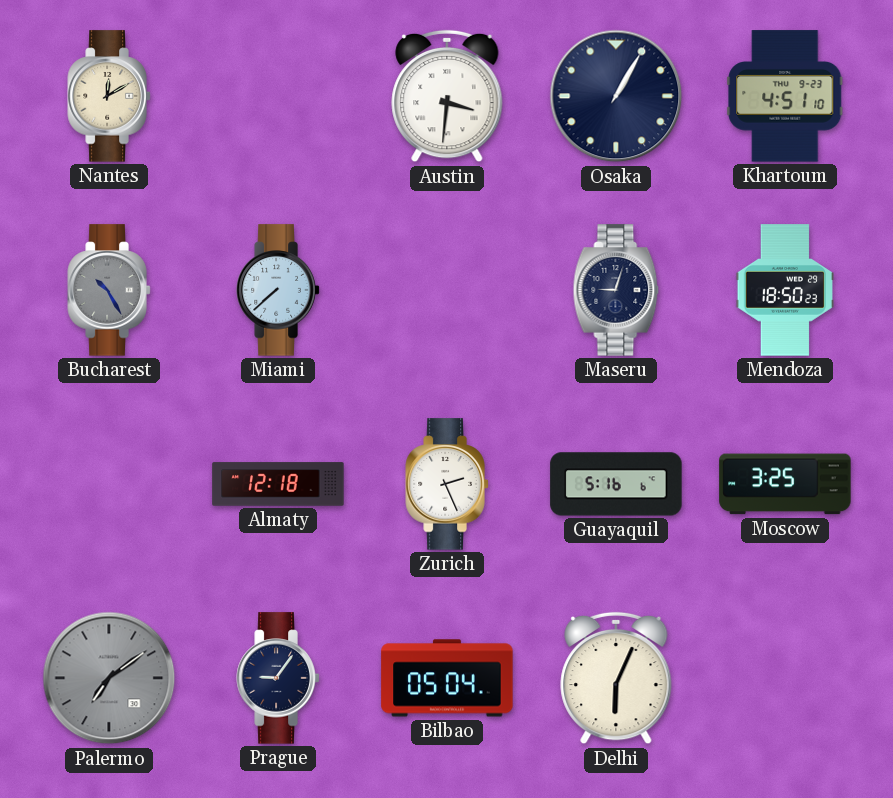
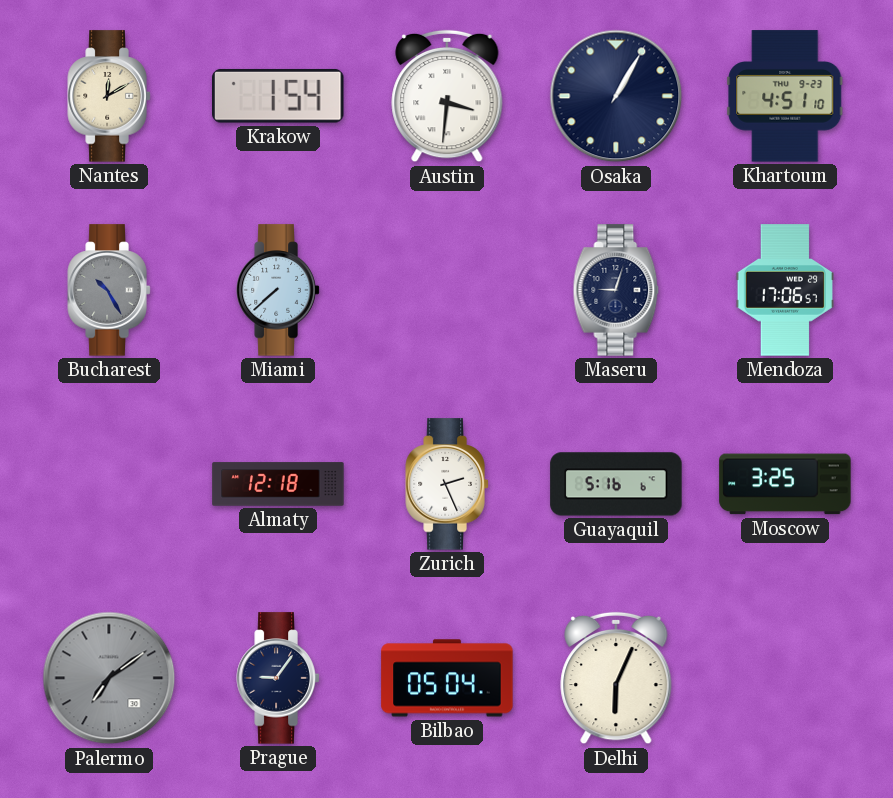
Krakow: none -> 1:54 (279, 96)
Mendoza: 18:50 -> 17:06 (784, 290)
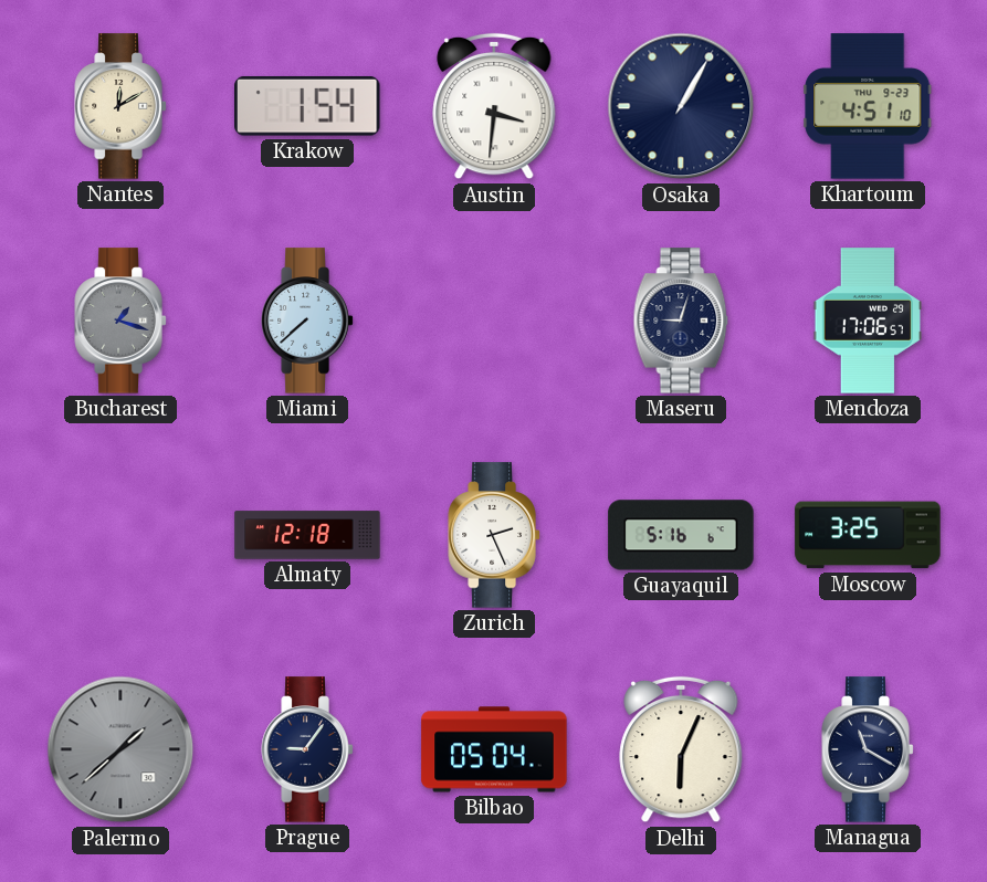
Bucharest: 10:25 -> 1:18 (120, 321)
Palermo: 7:09 -> 1:38 (120, 749)
Managua: none -> 11:20 (868, 749)
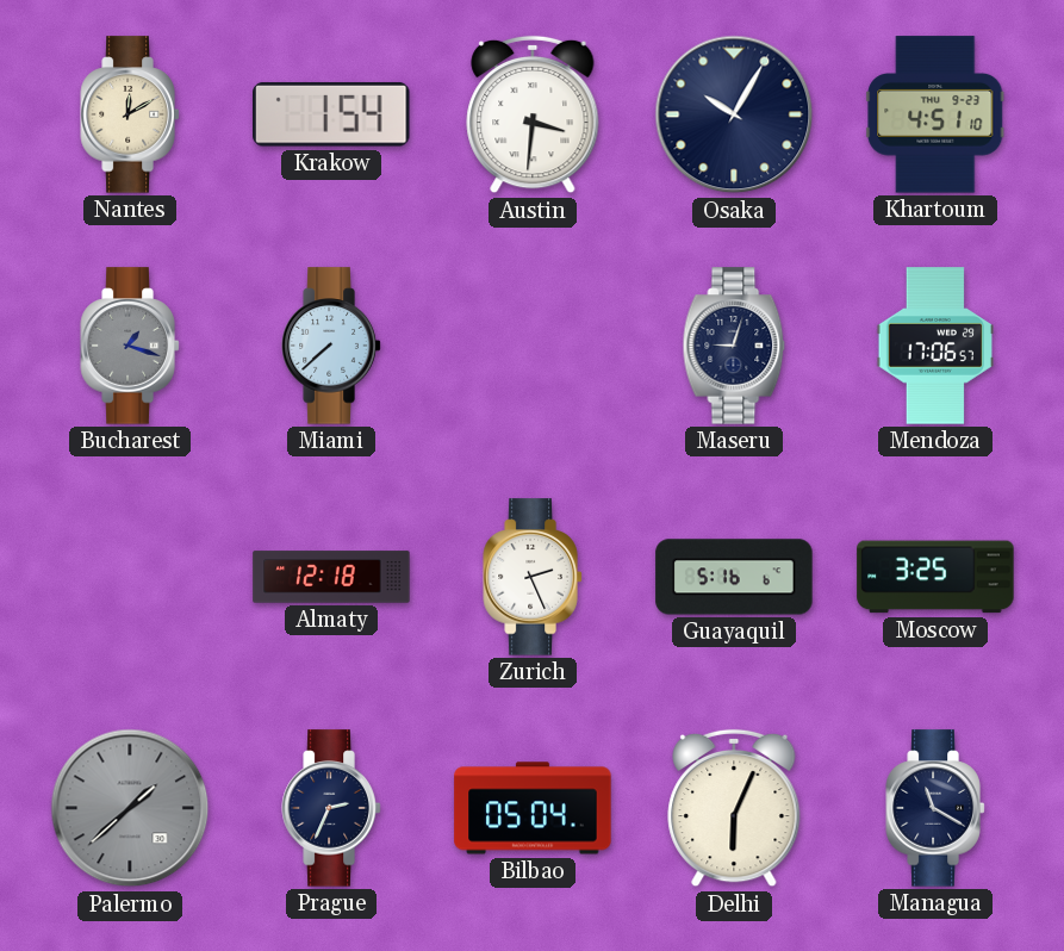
Osaka: 1:05 -> 10:05 (734, 114)
Prague: 9:06 -> 2:34 (331, 808)
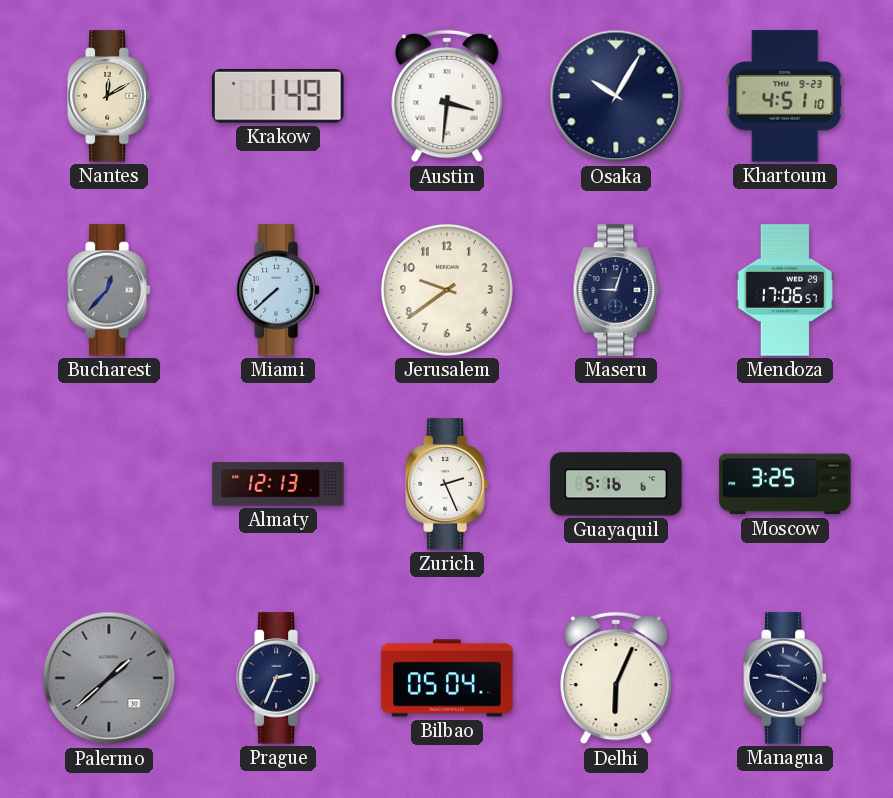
Krakow: 1:54 -> 1:49 (279, 96)
Bucharest: 1:18 -> 12:37 (109, 290)
Jerusalem: none -> 9:39 (448, 291)
Almaty: 12:18 -> 12:13 (278, 484)
Managua: 11:20 -> 9:20 (785, 678)
